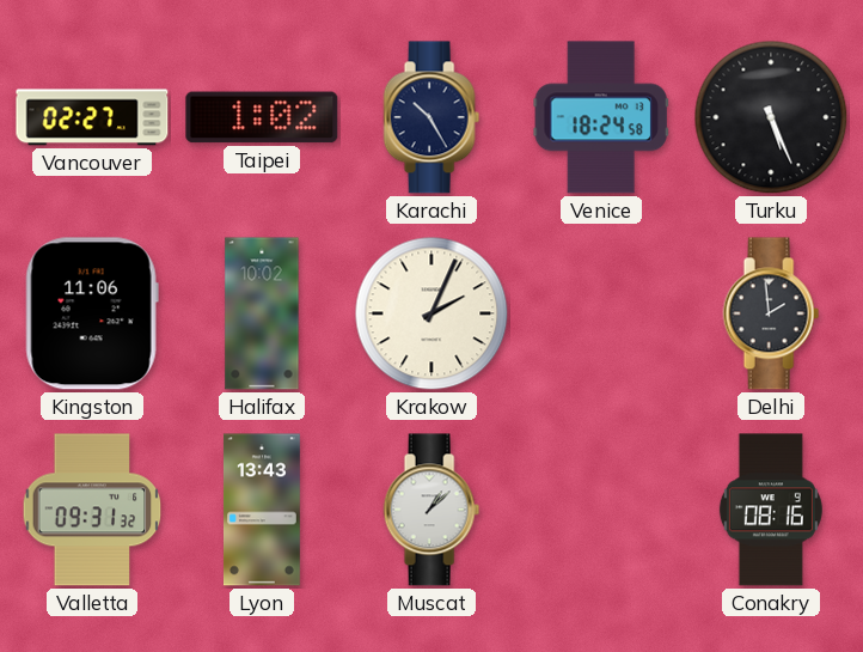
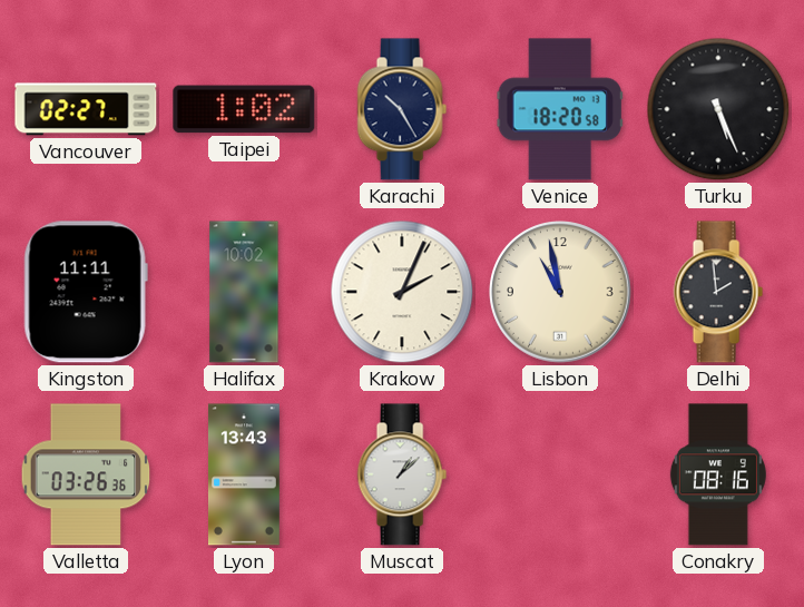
Venice: 18:24 -> 18:20 (560, 109)
Kingston: 11:06 -> 11:11 (86, 292)
Lisbon: none -> 10:58 (560, 292)
Valletta: 09:31 -> 03:26 (86, 474)
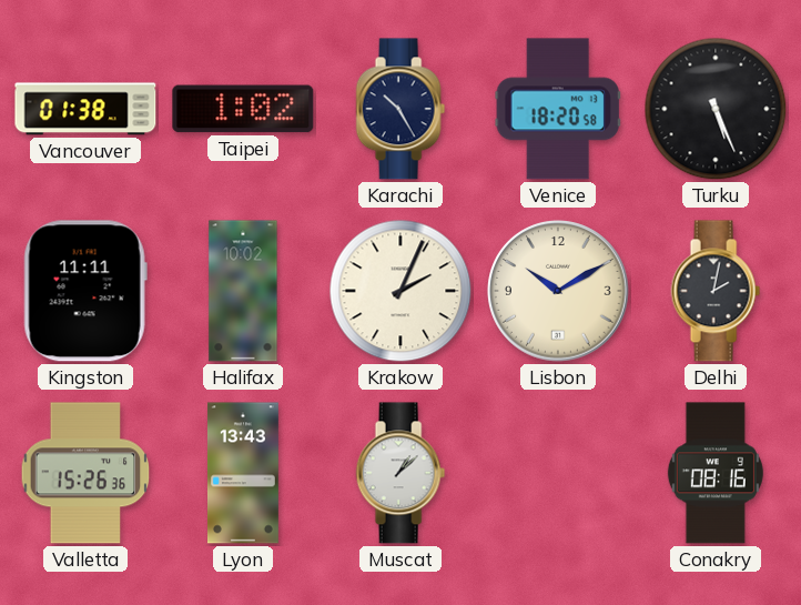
Vancouver: 02:27 -> 01:38 (85, 109)
Lisbon: 10:58 -> 10:10 (558, 291)
Delhi: 1:59 -> 2:02 (716, 291)
Valletta: 03:26 -> 15:26 (85, 473)
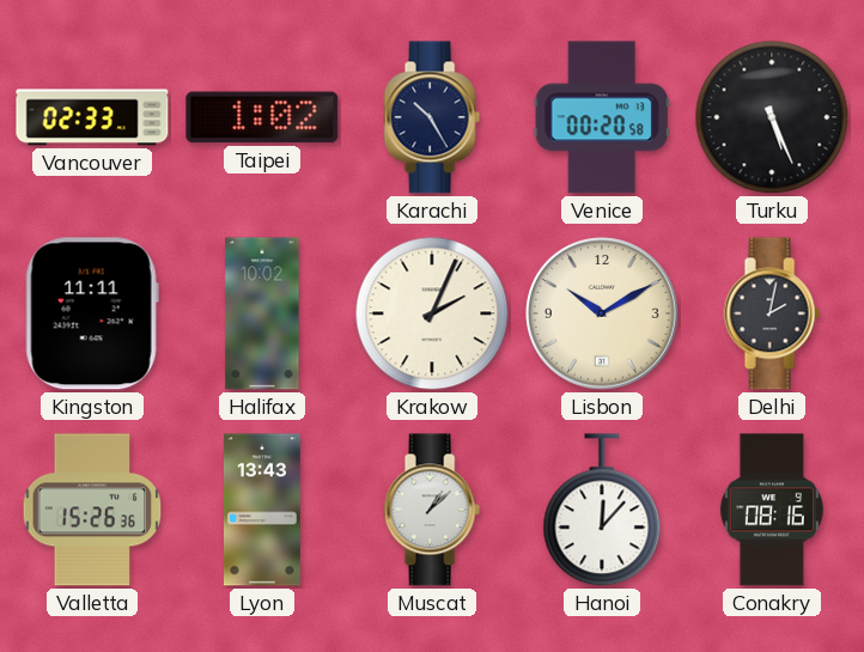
Vancouver: 01:38 -> 02:33 (92, 117)
Venice: 18:20 -> 00:20 (602, 117)
Hanoi: none -> 12:07 (602, 511)
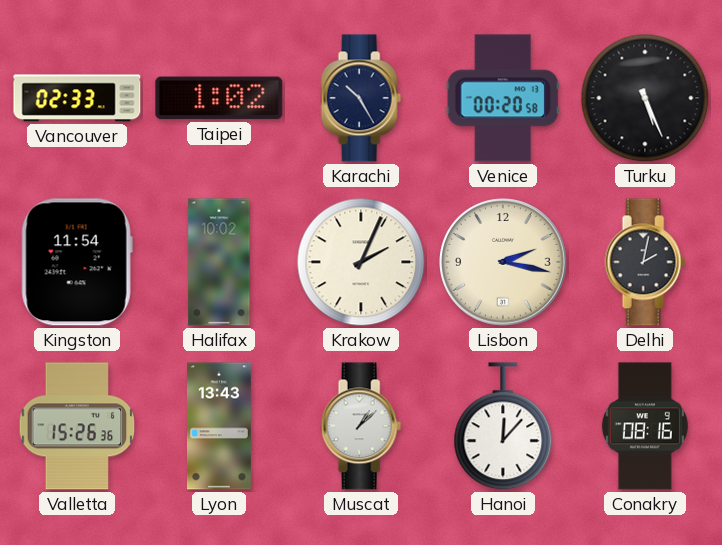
Kingston: 11:11 -> 11:54 (77, 262)
Lisbon: 10:10 -> 2:17 (503, 262)
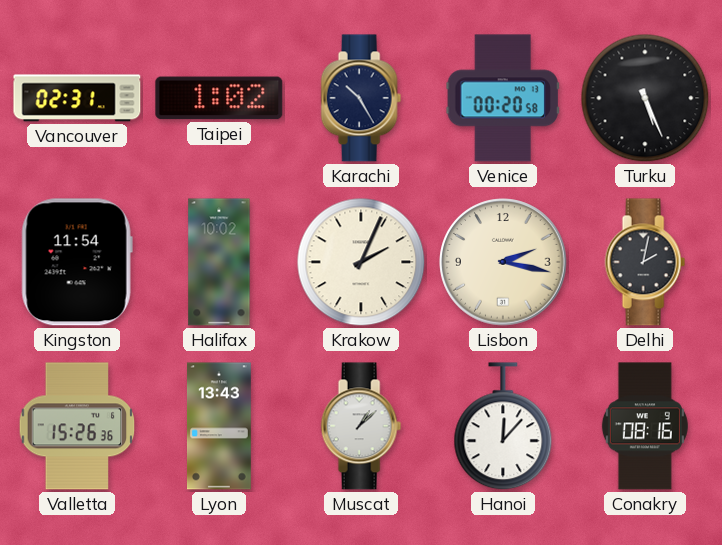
Vancouver: 02:33 -> 02:31 (77, 98)
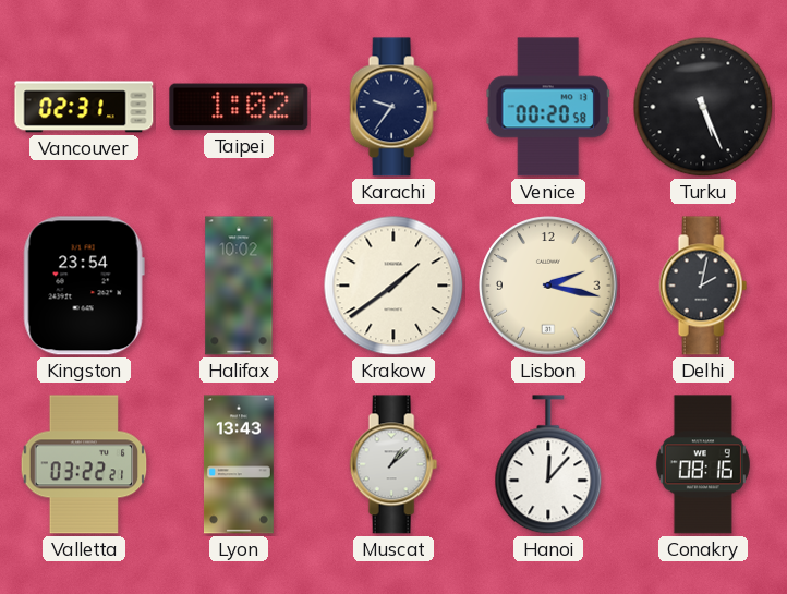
Karachi: 10:25 -> 9:36 (393, 107)
Kingston: 11:54 -> 23:54 (84, 286)
Krakow: 2:04 -> 1:39 (393, 286)
Valletta: 15:26 -> 03:22 (84, 464)
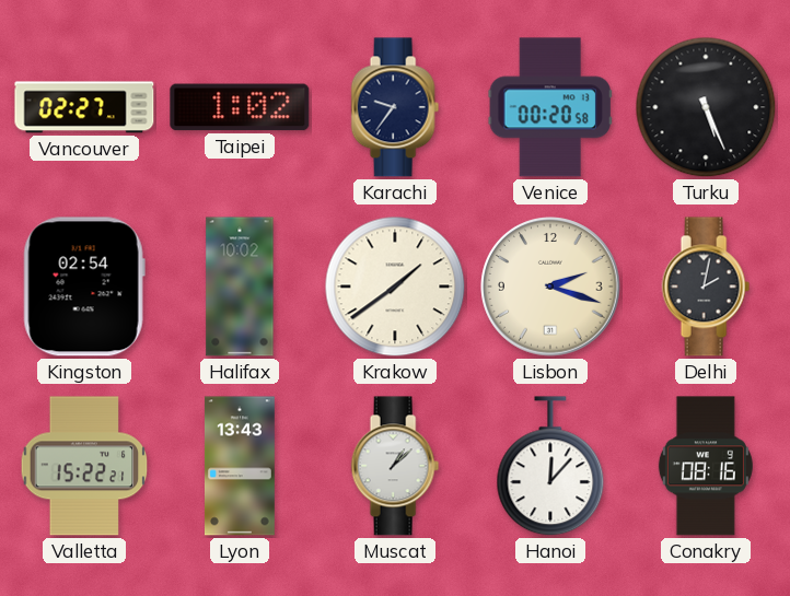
Vancouver: 02:31 -> 02:27 (84, 107)
Kingston: 23:54 -> 02:54 (84, 287)
Lisbon: 2:17 -> 2:18 (550, 287)
Valletta: 03:22 -> 15:22 (84, 466)
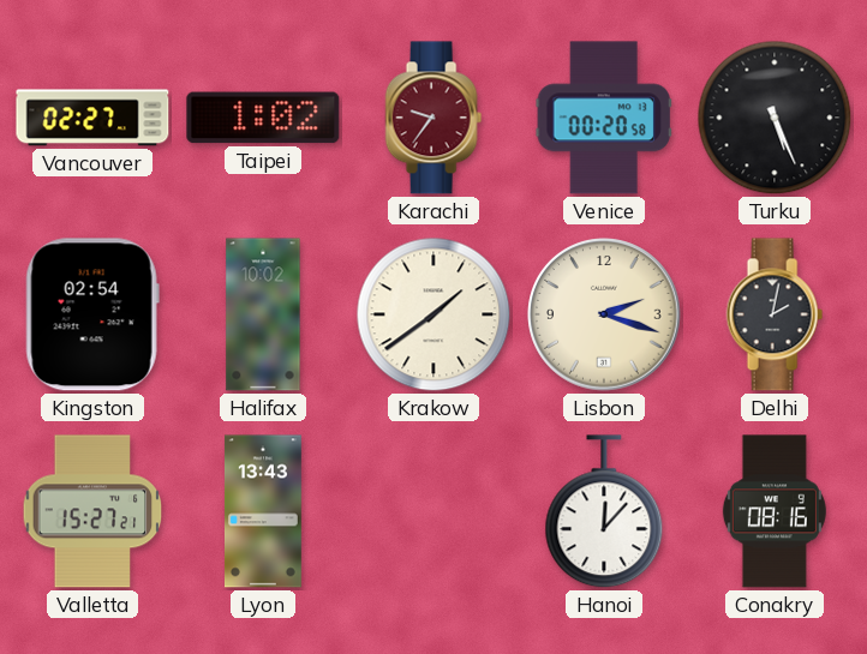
Karachi dial: navy -> burgundy (433, 118)
Valletta: 15:22 -> 15:27 (92, 511)
Muscat: 1:08 -> none (395, 466)
